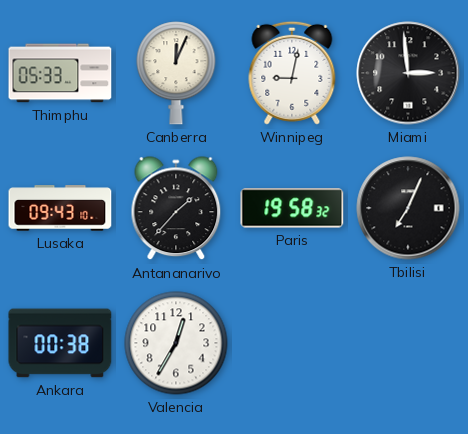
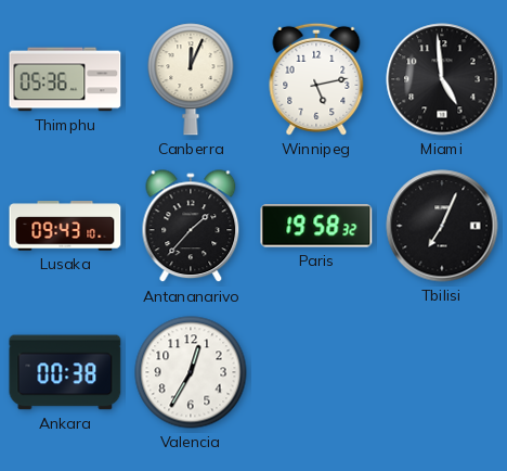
Thimphu: 05:33 -> 05:36 (65, 79)
Winnipeg: 9:02 -> 5:13 (316, 79)
Miami: 2:59 -> 4:59 (442, 79)
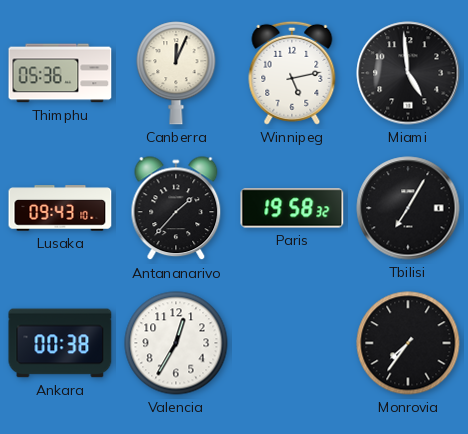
Tbilisi: 7:04 -> 7:05 (408, 208)
Monrovia: none -> 7:36 (408, 343)
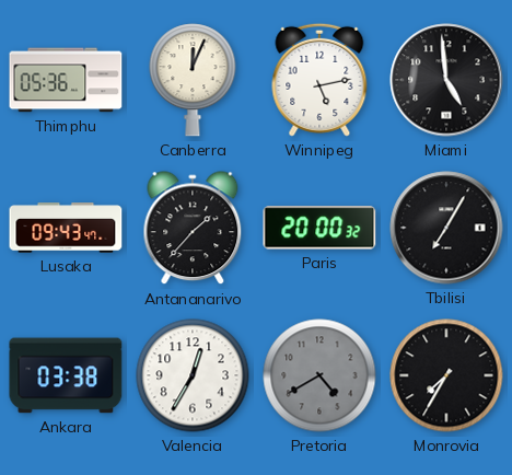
Lusaka: 09:43:10 -> 09:43:47 (66, 228)
Paris: 19:58 -> 20:00 (319, 228)
Ankara: 00:38 -> 03:38 (66, 375)
Pretoria: none -> 4:40 (319, 375)
Monrovia: 7:36 -> 7:35 (446, 375)
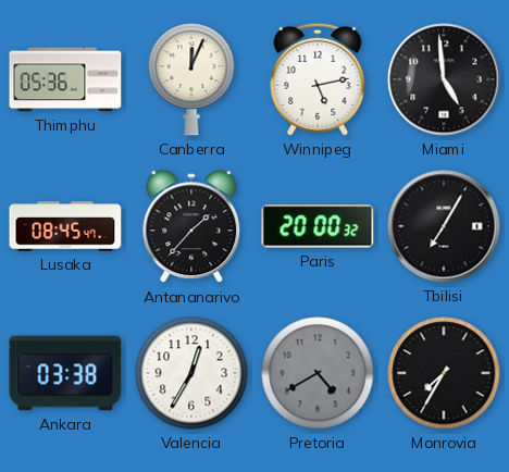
Lusaka: 09:43 -> 08:45 (65, 226)
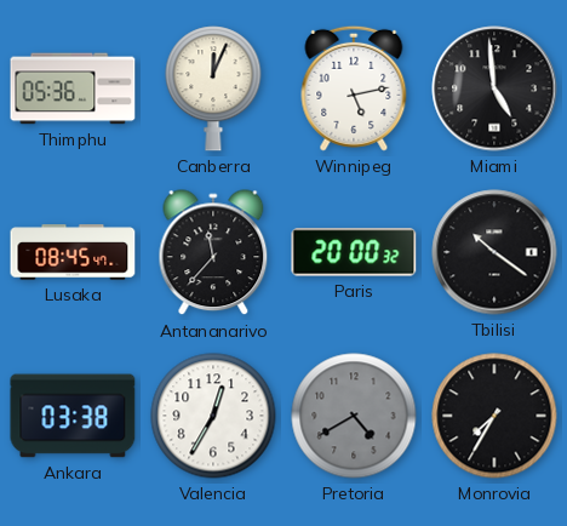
Antananarivo: 1:37 -> 11:37 (213, 253)
Tbilisi: 7:05 -> 10:21 (494, 252)
